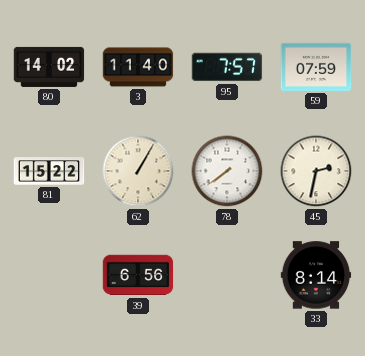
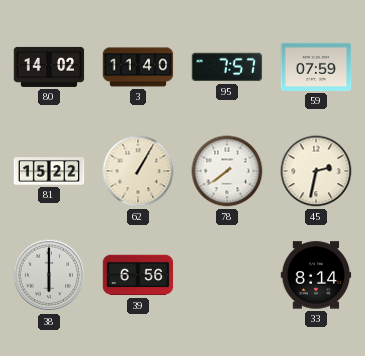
38: none -> 6:00 (49, 275)
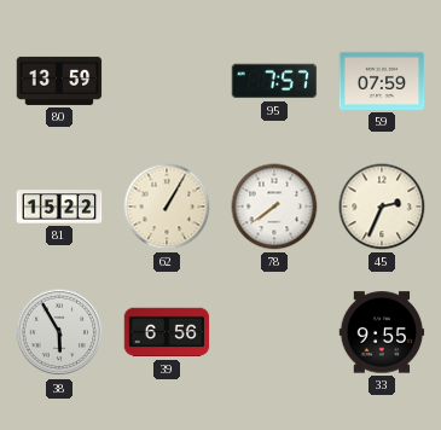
80: 14:02 -> 13:59 (59, 81)
3: 11:40 -> none (138, 67)
45: 2:32 -> 2:34 (382, 207)
38: 6:00 -> 5:55 (59, 332)
33: 8:14 -> 9:55 (382, 332)
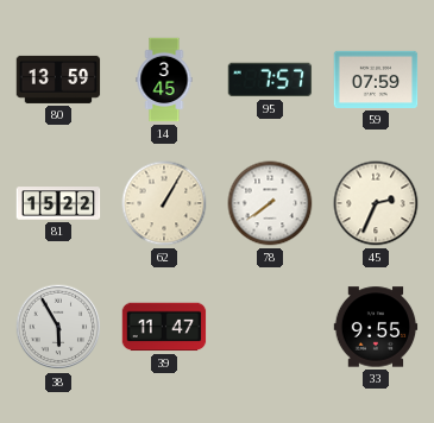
14: none -> 3:45 (164, 80)
39: 6:56 -> 11:47 (164, 327)
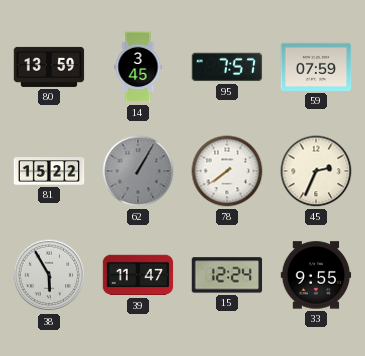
62 dial: cream -> grey (138, 171)
15: none -> 12:24 (227, 275)
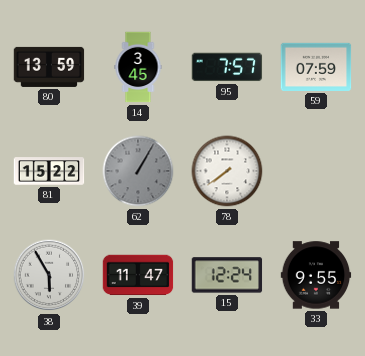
45: 2:34 -> none (316, 171)
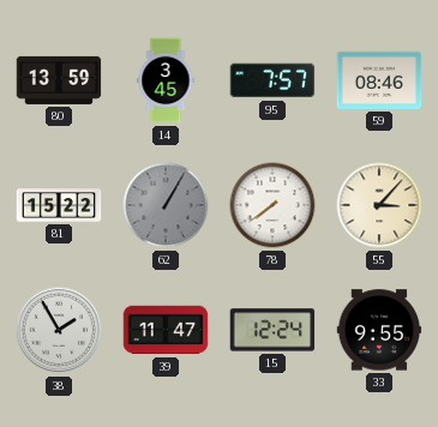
59: 07:59 -> 08:46 (379, 80)
55: none -> 3:07 (379, 205)
38: 5:55 -> 1:55 (59, 330)
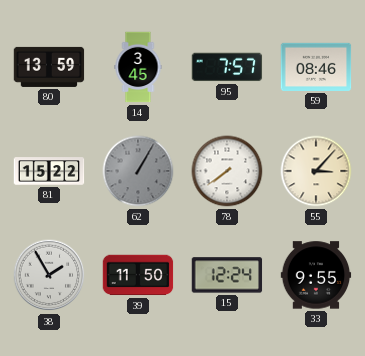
39: 11:47 -> 11:50 (138, 275)
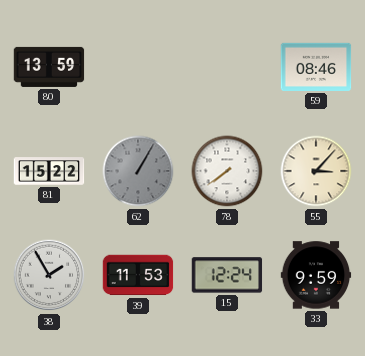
14: 3:45 -> none (138, 67)
95: 7:57 -> none (227, 67)
39: 11:50 -> 11:53 (138, 275)
33: 9:55 -> 9:59 (316, 275)
